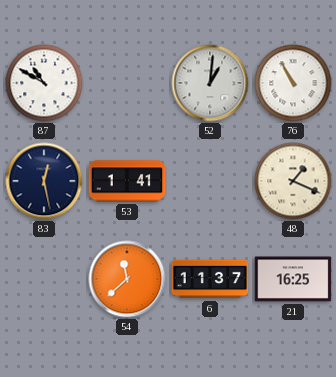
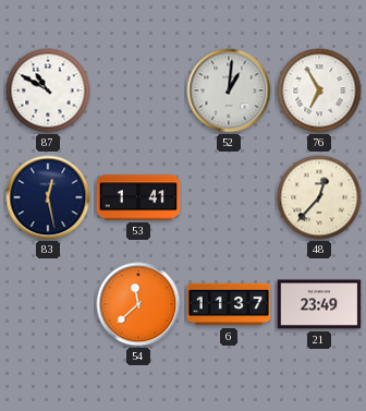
76: 10:55 -> 6:55 (319, 90)
48: 1:19 -> 12:37 (319, 197)
21: 16:25 -> 23:49 (319, 304)
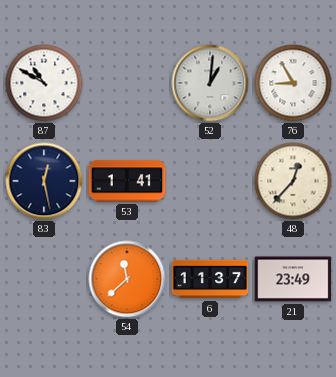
76: 6:55 -> 8:55 (293, 83)
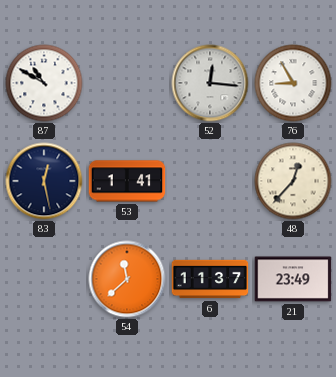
52: 1:01 -> 12:16 (210, 83)
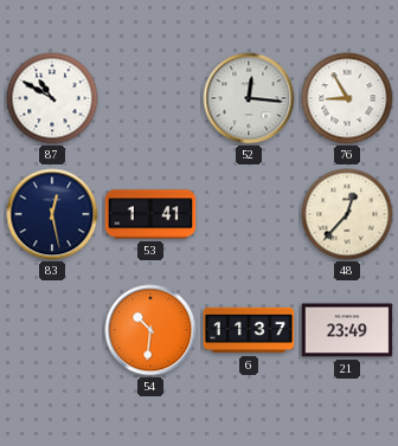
54: 11:38 -> 10:31 (150, 330)
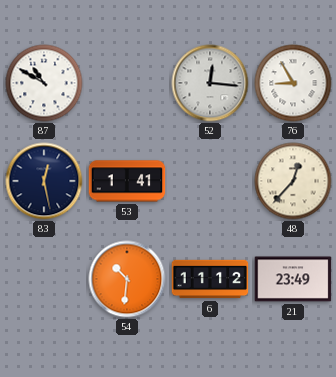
6: 11:37 -> 11:12 (210, 279)
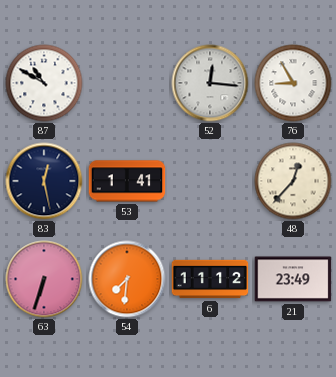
63: none -> 6:33 (44, 279)
54: 10:31 -> 7:31 (127, 279)
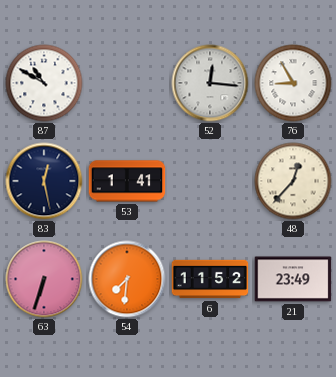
6: 11:12 -> 11:52 (210, 279)
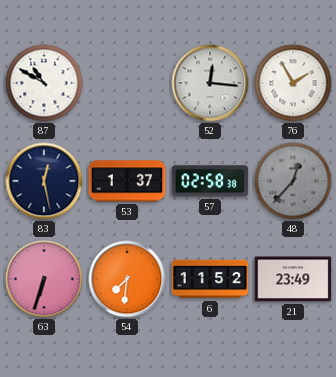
76: 8:55 -> 1:55 (293, 83)
53: 1:41 -> 1:37 (127, 181)
57: none -> 02:58 (210, 181)
48 dial: cream -> grey (293, 181)
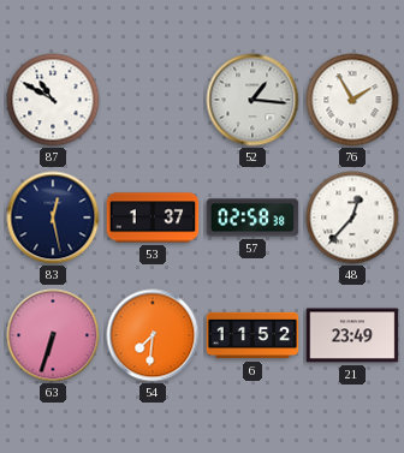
52: 12:16 -> 1:16 (252, 100)
48 dial: grey -> white (352, 217)
